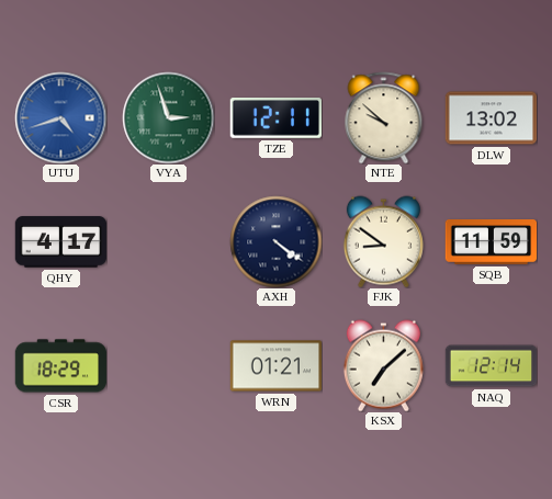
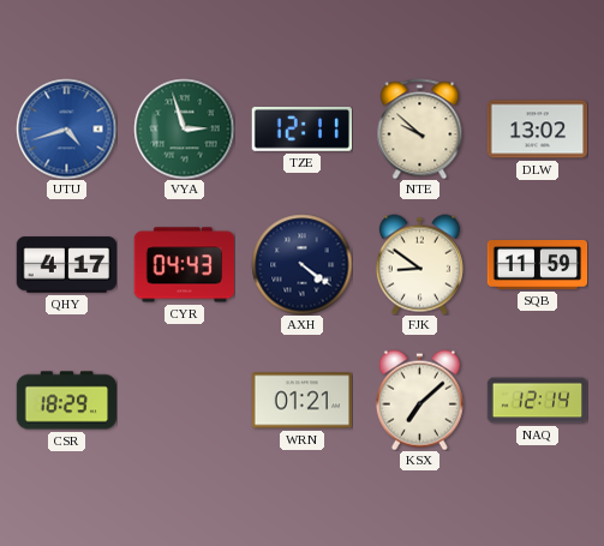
CYR: none -> 04:43 (184, 265)
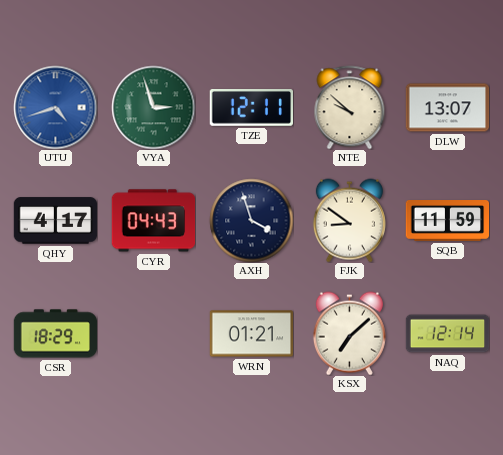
DLW: 13:02 -> 13:07 (447, 108)
AXH: 4:21 -> 3:57 (251, 220)
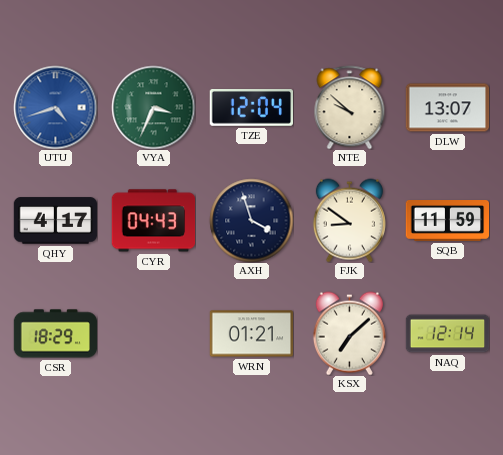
VYA: 2:57 -> 3:34 (153, 107)
TZE: 12:11 -> 12:04 (251, 108)
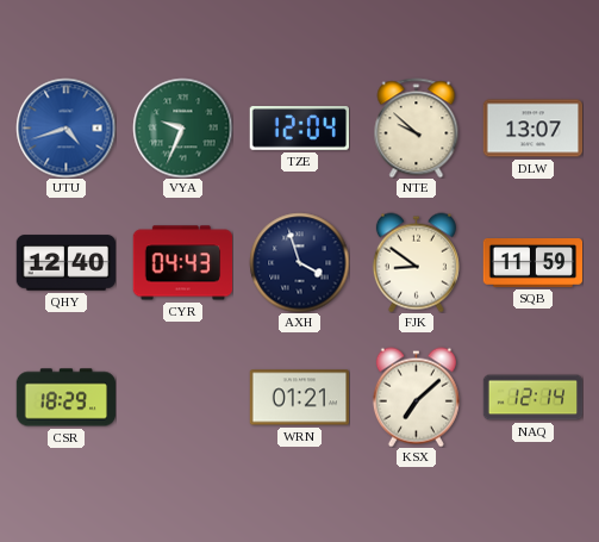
VYA: 3:34 -> 9:34 (182, 127)
QHY: 4:17 -> 12:40 (65, 263)
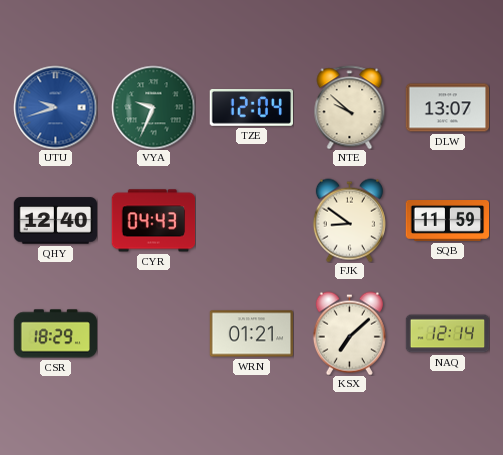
UTU: 4:42 -> 9:42 (55, 107)
AXH: 3:57 -> none (299, 262)
